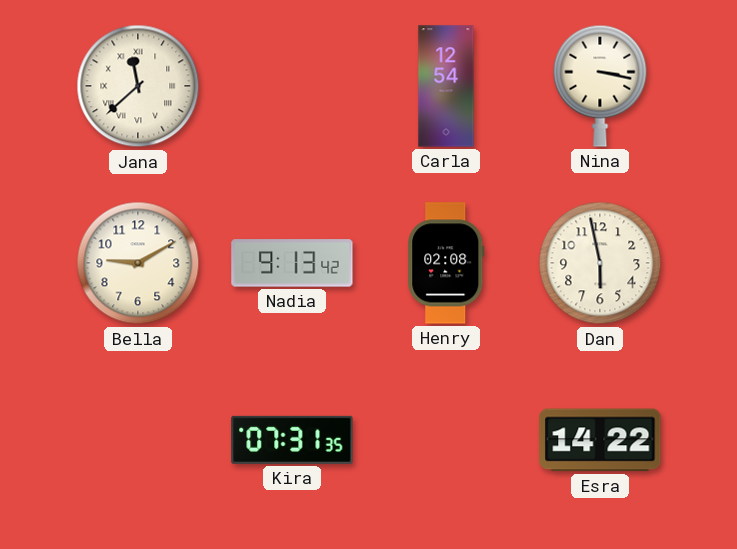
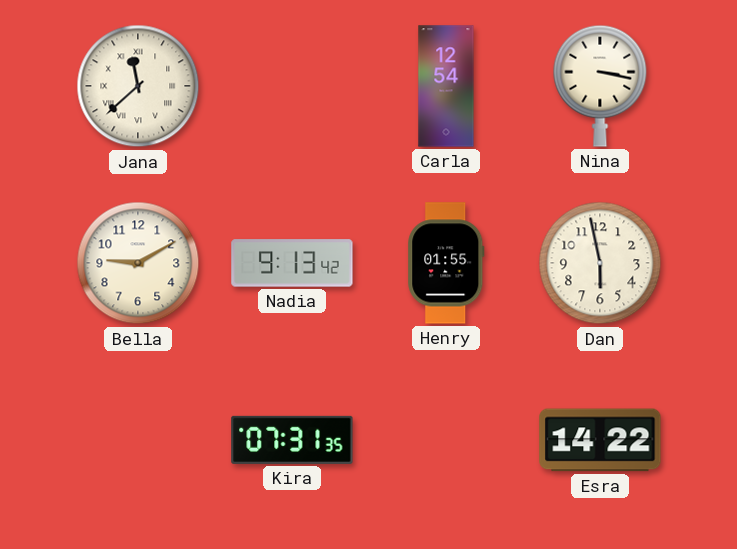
Henry: 02:08 -> 01:55 (446, 263)
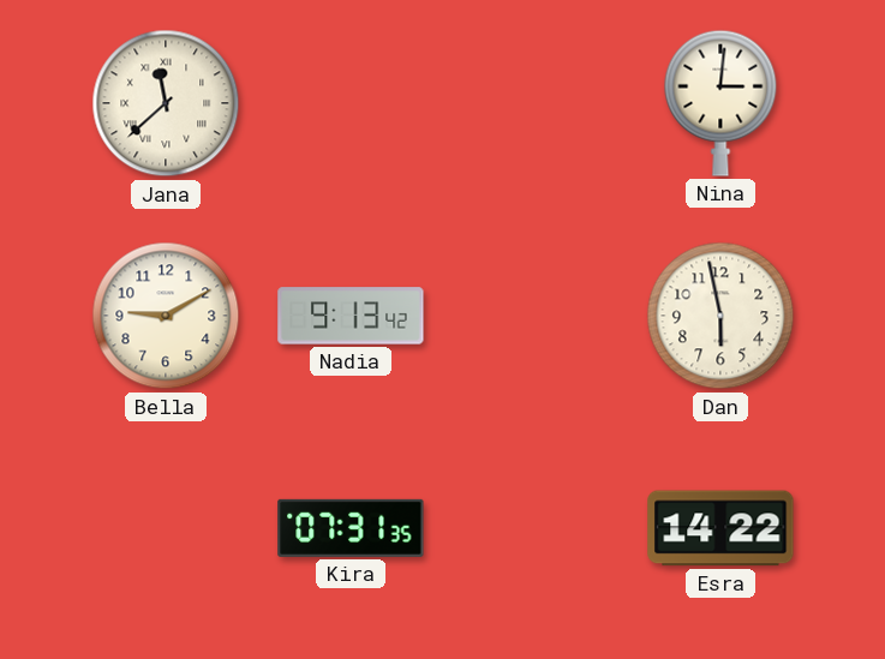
Carla: 12:54 -> none (446, 86)
Nina: 3:17 -> 3:01 (720, 103)
Henry: 01:55 -> none (446, 263)
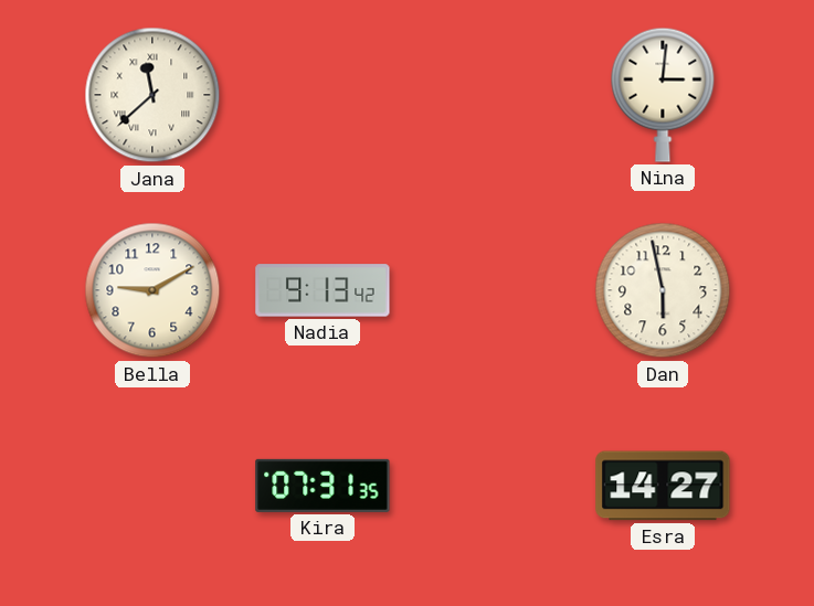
Esra: 14:22 -> 14:27 (663, 486)
